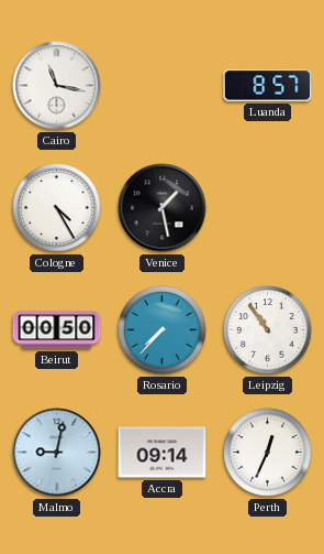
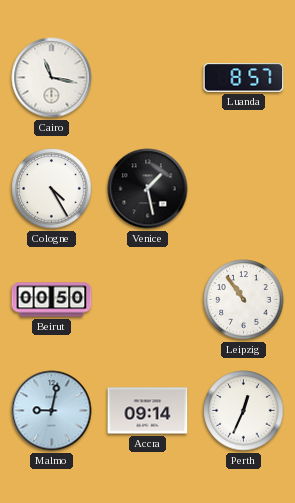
Rosario: 7:37 -> none (163, 330)
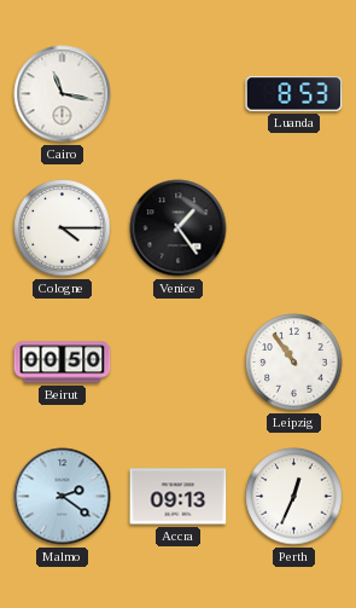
Luanda: 8:57 -> 8:53 (294, 94)
Cologne: 4:25 -> 4:15 (63, 228)
Venice: 1:28 -> 1:24 (179, 228)
Malmo: 9:02 -> 2:21 (63, 497)
Accra: 09:14 -> 09:13 (179, 497)
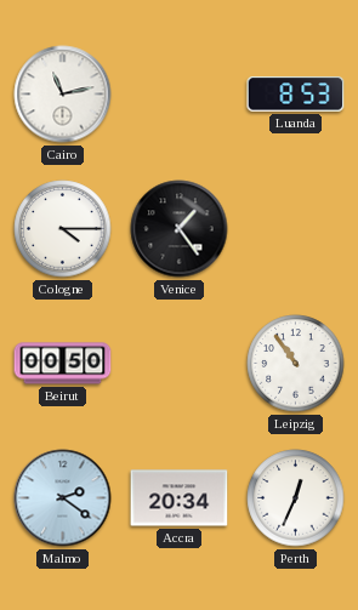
Cairo: 11:17 -> 11:13 (63, 95)
Accra: 09:13 -> 20:34 (180, 498)
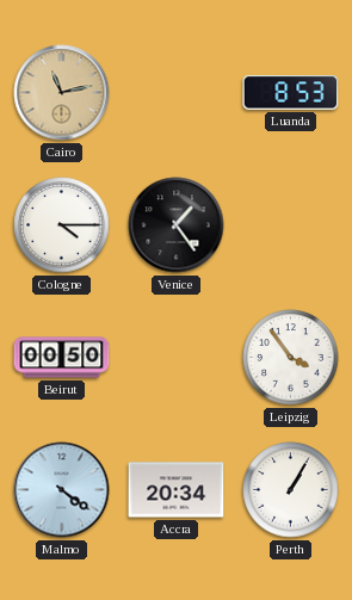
Cairo dial: white -> champagne (62, 93)
Leipzig: 10:54 -> 3:54 (291, 358)
Malmo: 2:21 -> 4:21 (62, 490)
Perth: 12:34 -> 1:05 (291, 490)
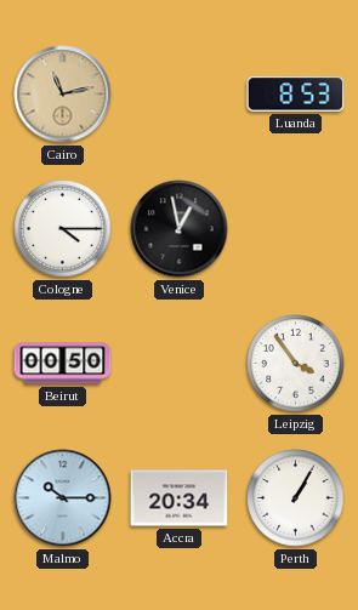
Venice: 1:24 -> 12:58 (180, 229)
Malmo: 4:21 -> 10:15 (63, 498)
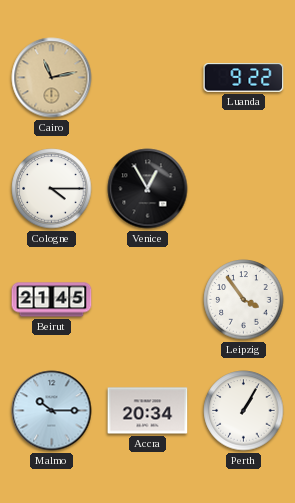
Luanda: 8:53 -> 9:22 (244, 78)
Venice: 12:58 -> 12:55 (148, 189)
Beirut: 00:50 -> 21:45 (52, 300)
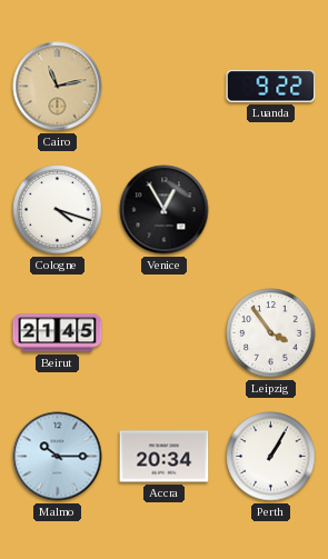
Cologne: 4:15 -> 4:18 (58, 210)
